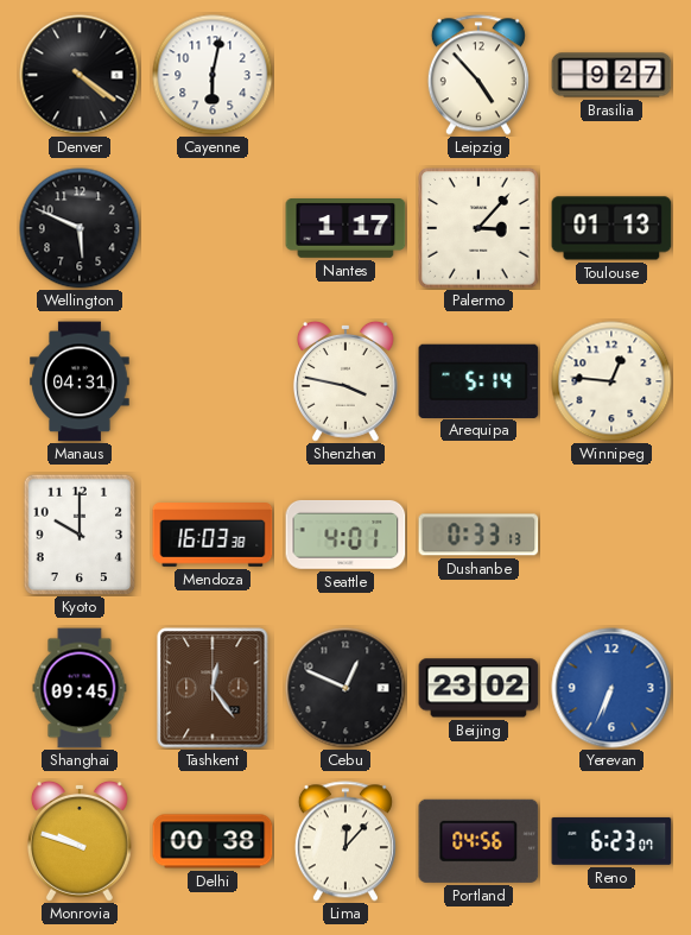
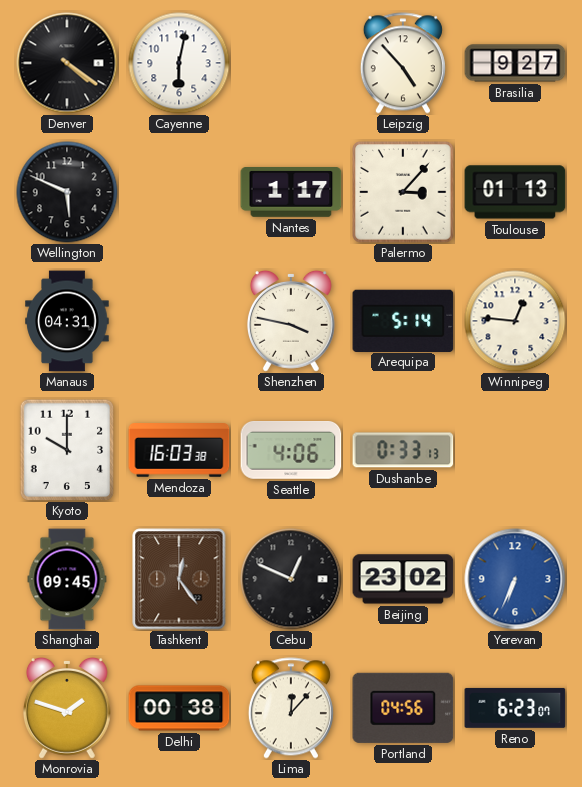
Seattle: 4:01 -> 4:06 (291, 450)
Monrovia: 9:48 -> 1:48 (67, 708)
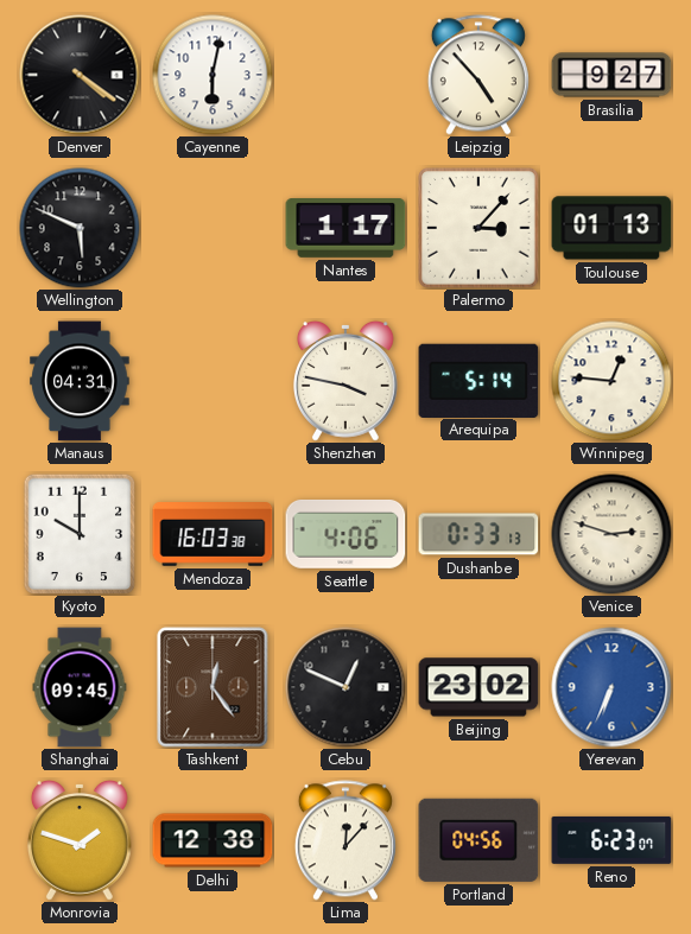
Venice: none -> 2:48 (611, 534)
Delhi: 00:38 -> 12:38 (213, 840)
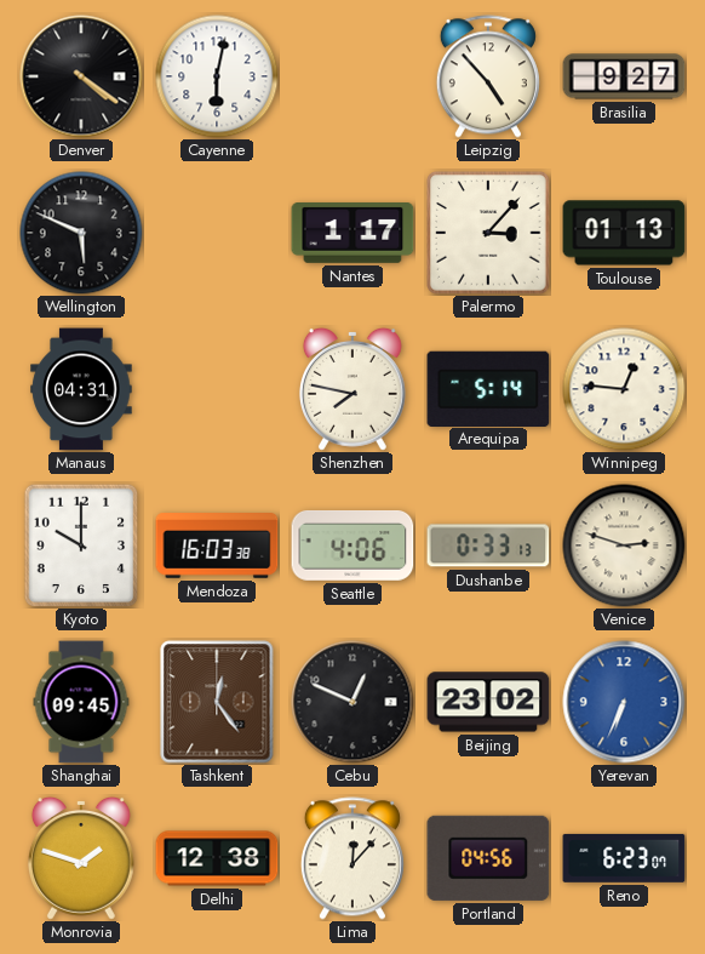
Shenzhen: 3:47 -> 7:47 (352, 389)
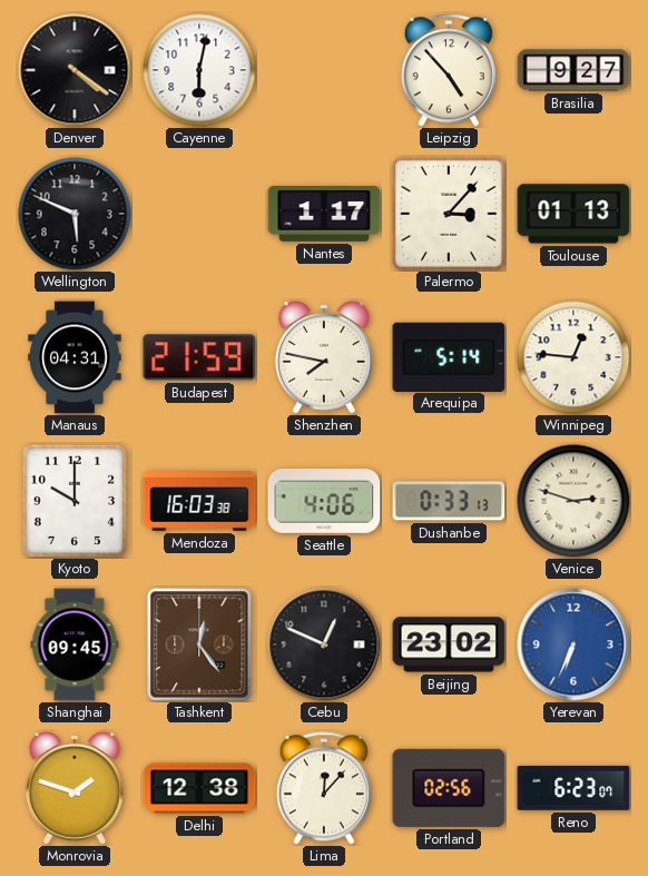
Budapest: none -> 21:59 (199, 357)
Portland: 04:56 -> 02:56 (449, 788)
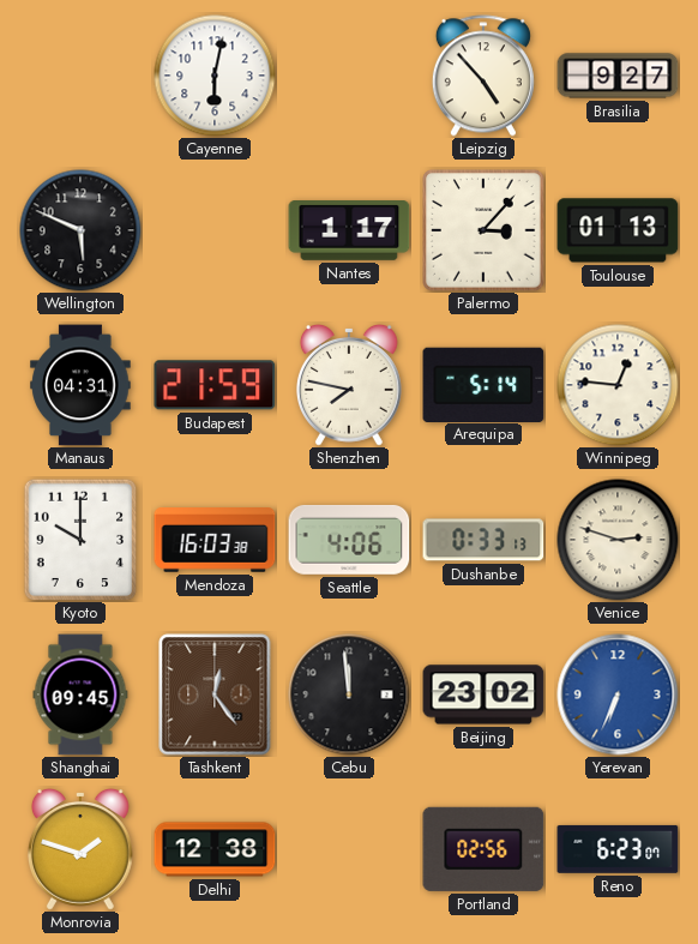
Denver: 4:21 -> none (75, 70)
Cebu: 12:49 -> 11:59 (349, 695)
Lima: 12:07 -> none (324, 788)
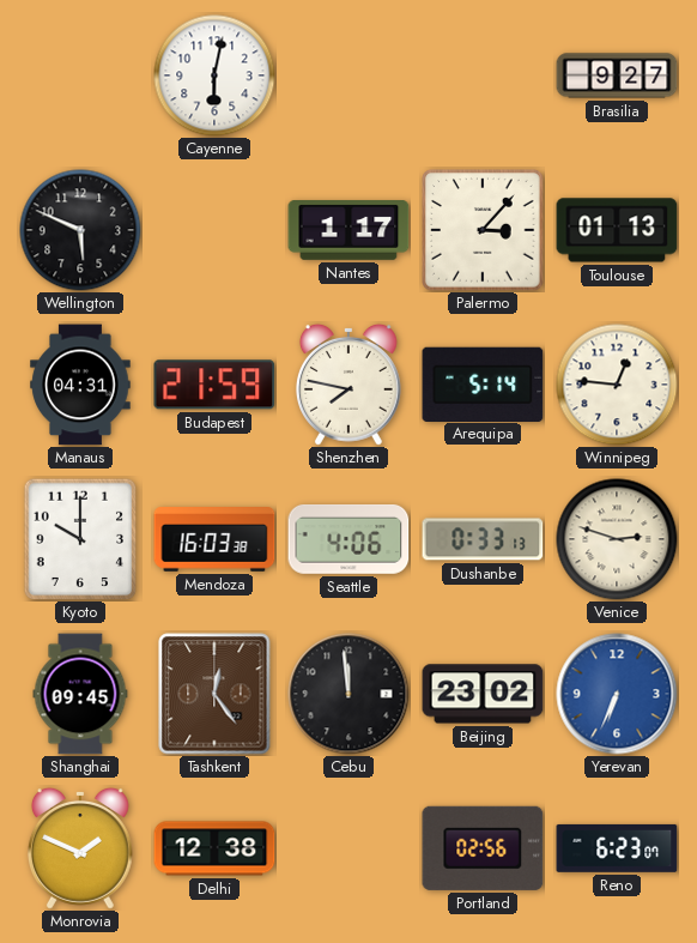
Leipzig: 4:53 -> none (483, 76)
Monrovia: 1:48 -> 1:49 (80, 848)
